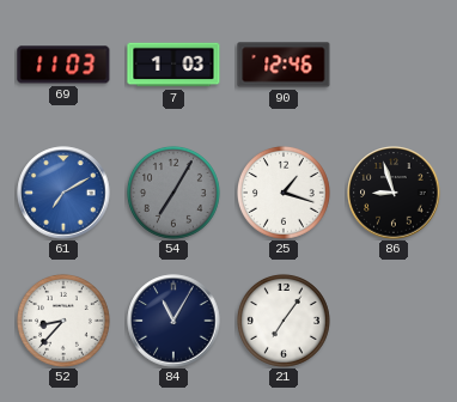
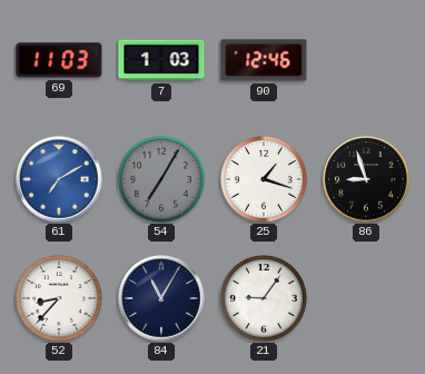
21: 7:06 -> 9:06 (264, 298)
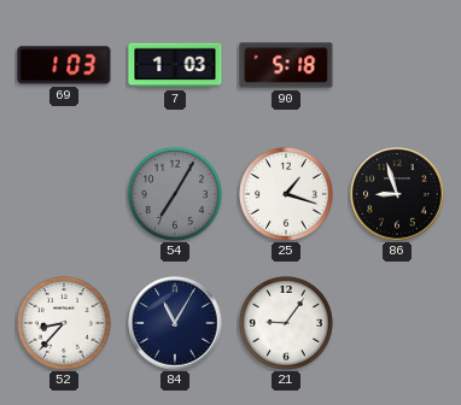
69: 11:03 -> 1:03 (64, 65)
90: 12:46 -> 5:18 (286, 65)
61: 7:10 -> none (59, 179)
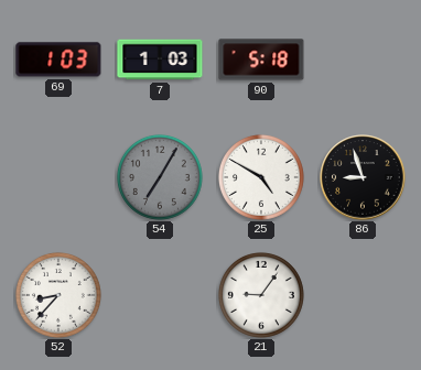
25: 1:18 -> 4:50 (261, 177)
84: 11:05 -> none (175, 323)
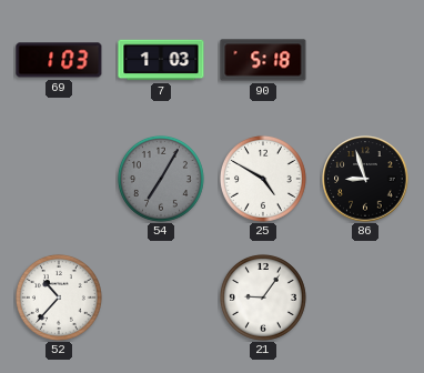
52: 8:37 -> 10:37 (59, 298)
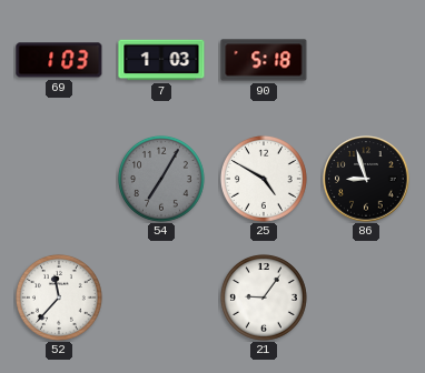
52: 10:37 -> 11:37 (59, 298)
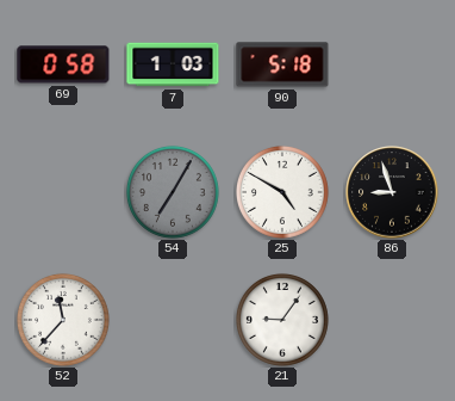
69: 1:03 -> 0:58 (63, 64)
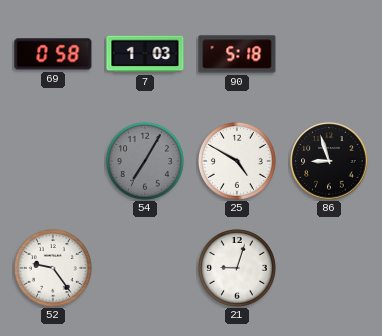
52: 11:37 -> 9:24 (53, 268)
21: 9:06 -> 9:03 (237, 268)
